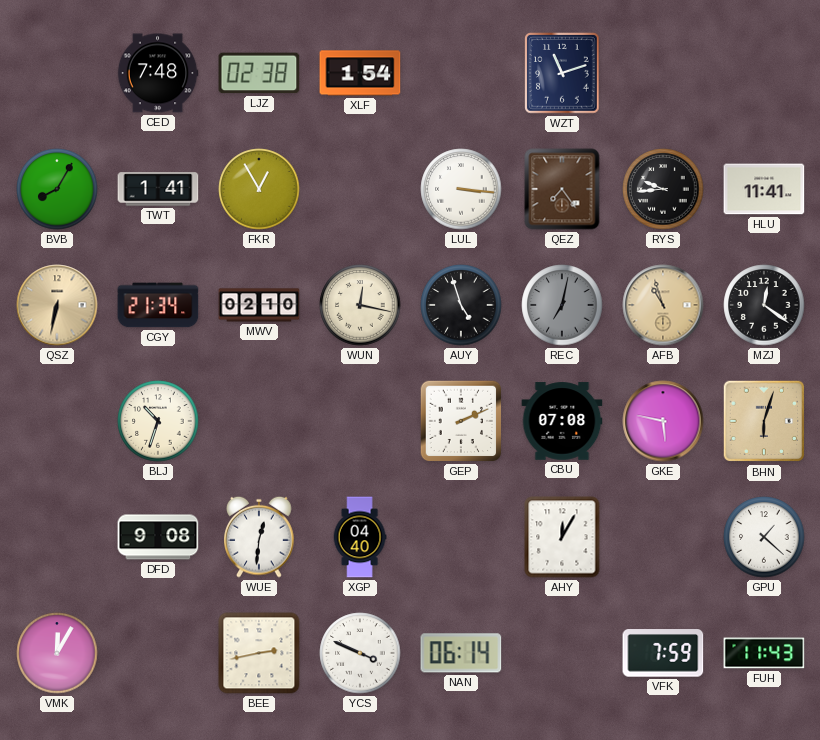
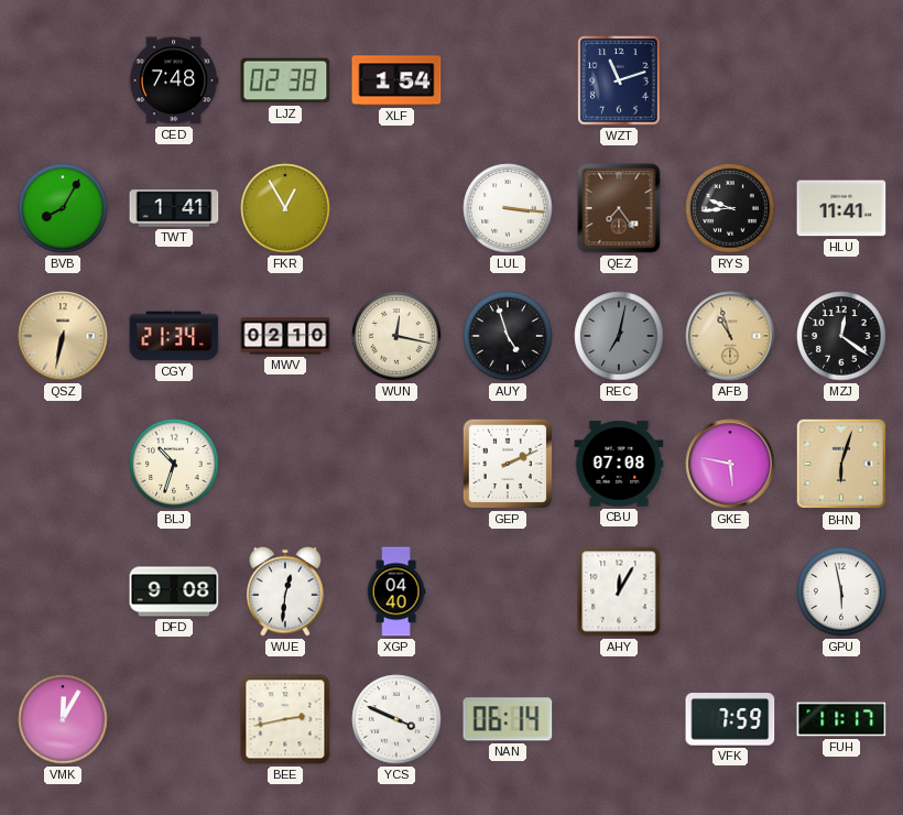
GPU: 1:22 -> 5:58 (841, 591)
FUH: 11:43 -> 11:17 (841, 719)
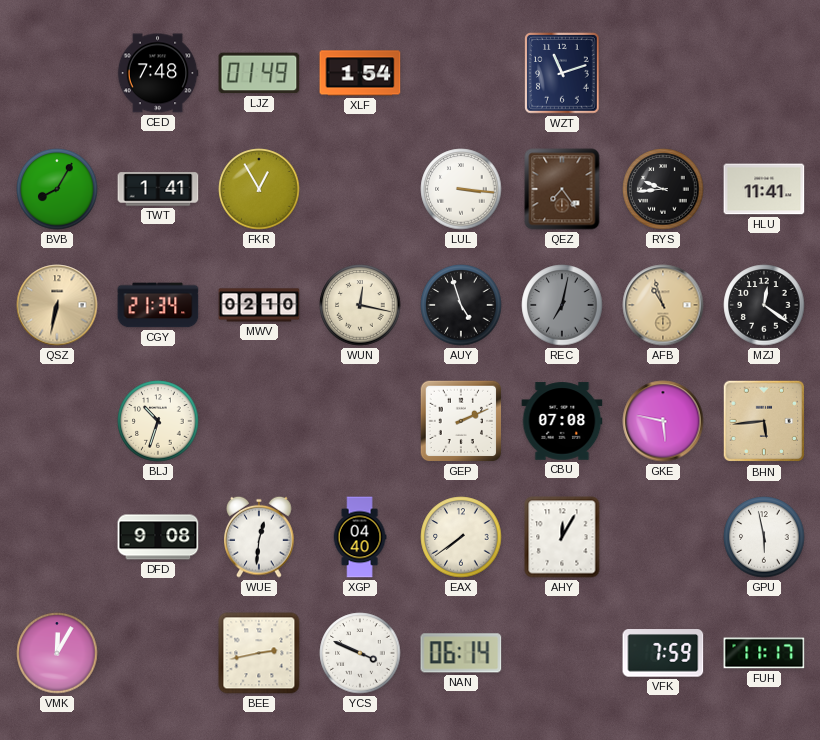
LJZ: 02:38 -> 01:49 (259, 73)
BHN: 6:03 -> 5:44 (764, 421)
EAX: none -> 7:39 (461, 537)
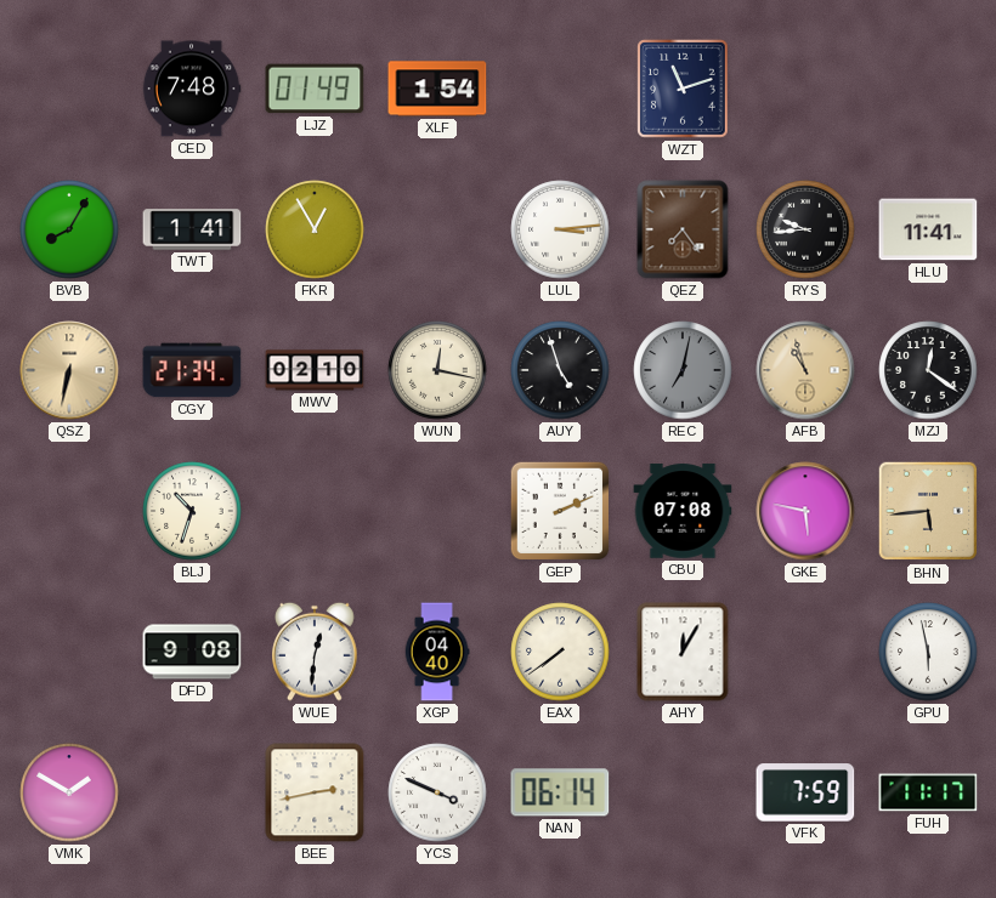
LUL: 3:16 -> 3:14 (560, 229)
VMK: 12:05 -> 1:50 (69, 792)
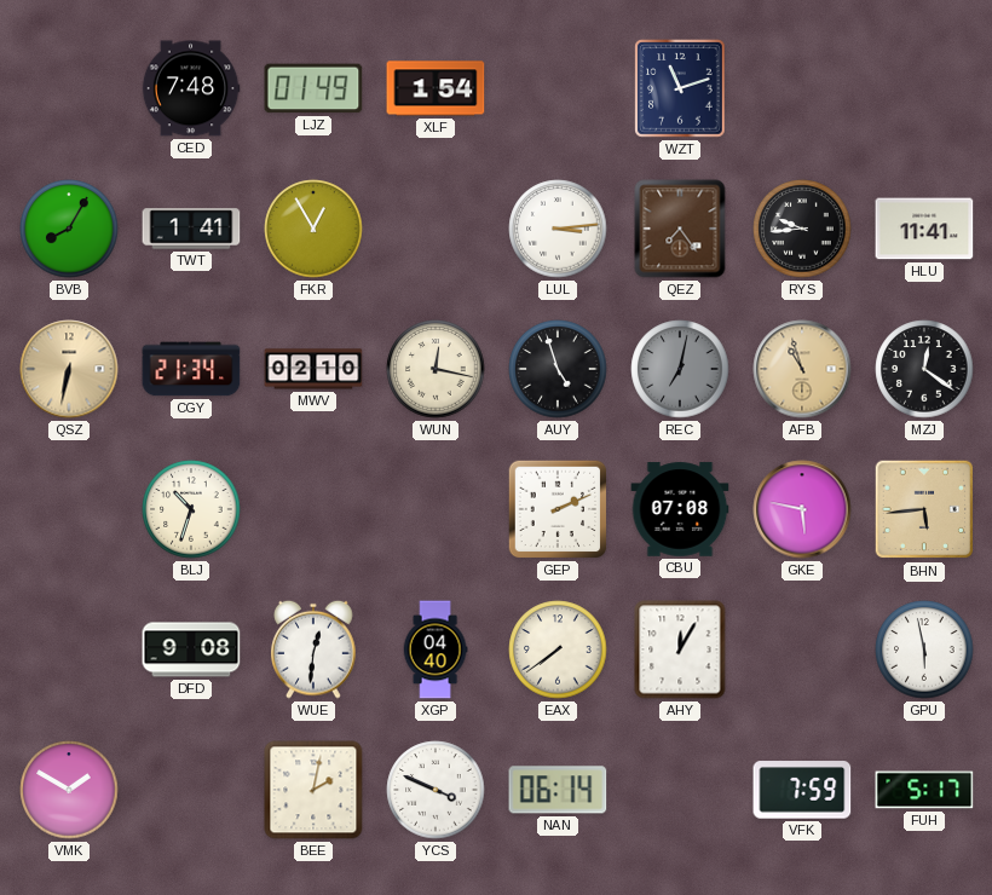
BEE: 2:43 -> 2:02 (313, 790)
FUH: 11:17 -> 5:17 (924, 790)
